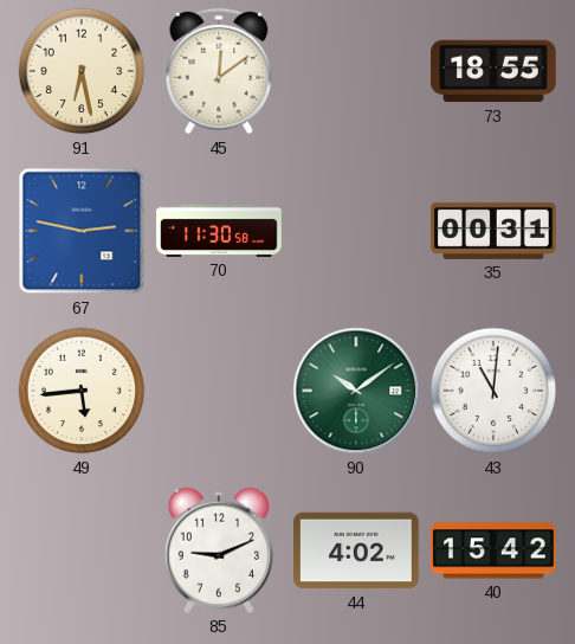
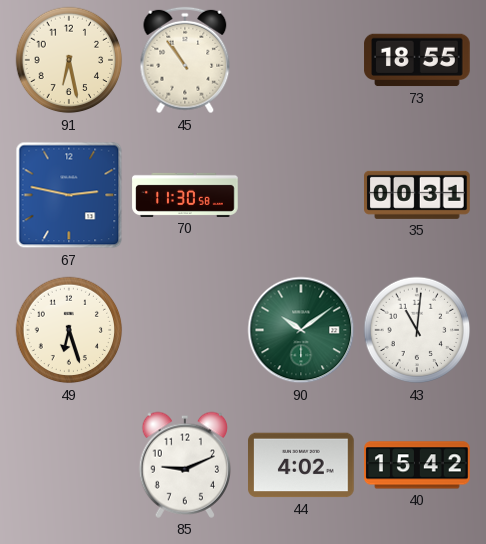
45: 12:09 -> 10:54 (185, 60)
49: 5:44 -> 6:27 (69, 330)
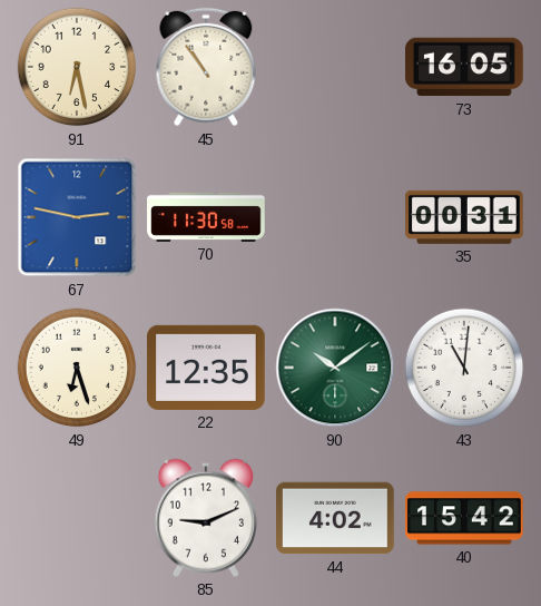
73: 18:55 -> 16:05 (464, 67)
22: none -> 12:35 (206, 368)
